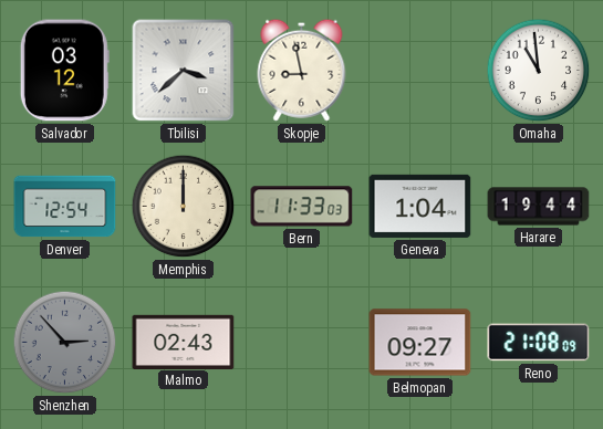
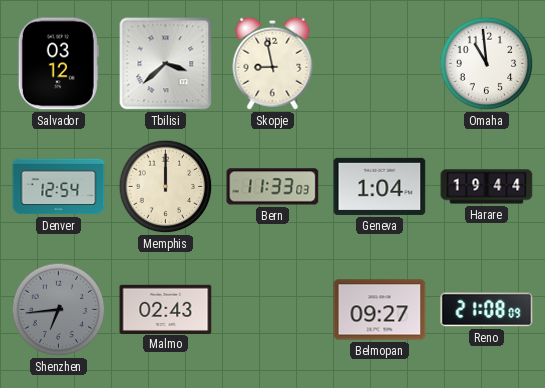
Shenzhen: 2:53 -> 6:44 (59, 310)
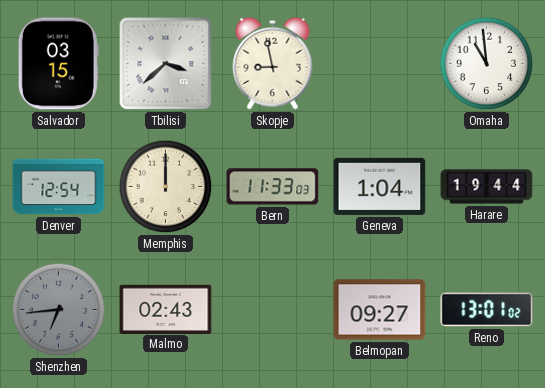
Salvador: 03:12 -> 03:15 (58, 64)
Reno: 21:08 -> 13:01 (487, 310)
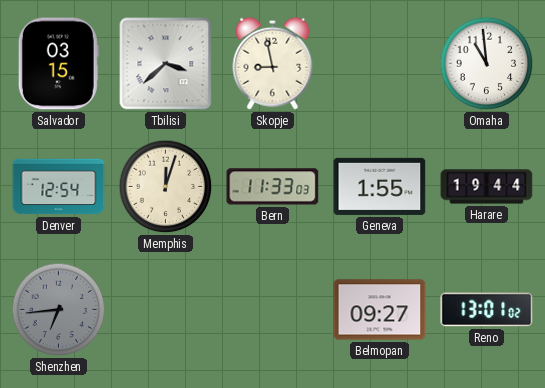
Memphis: 12:00 -> 12:03 (166, 187)
Geneva: 1:04 -> 1:55 (380, 186)
Malmo: 02:43 -> none (166, 309)
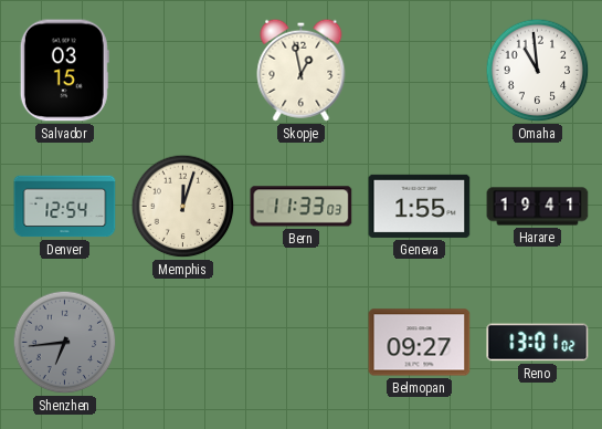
Tbilisi: 3:38 -> none (166, 64)
Skopje: 8:58 -> 12:58 (302, 70)
Harare: 19:44 -> 19:41 (538, 207)
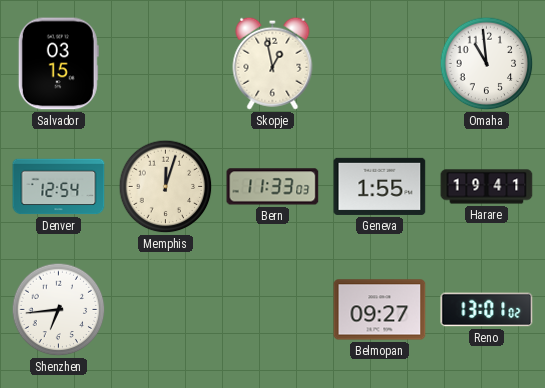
Shenzhen dial: grey -> white (59, 310)
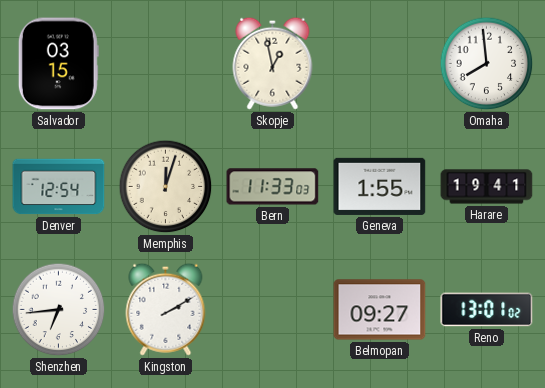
Omaha: 10:59 -> 7:59 (487, 64)
Kingston: none -> 2:10 (166, 309)
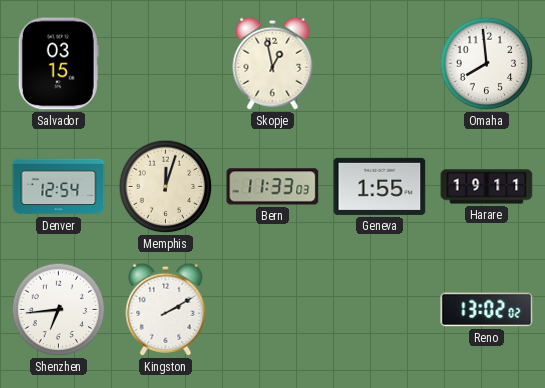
Harare: 19:41 -> 19:11 (487, 187)
Belmopan: 09:27 -> none (380, 310)
Reno: 13:01 -> 13:02 (487, 310)
